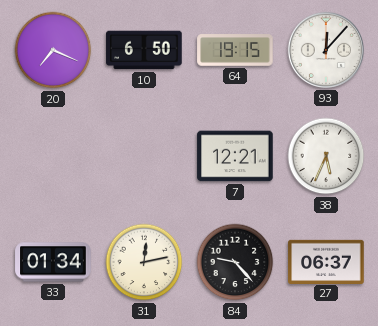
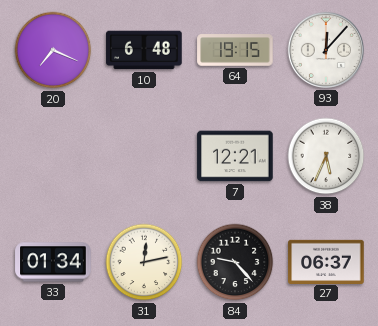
10: 6:50 -> 6:48 (144, 50)
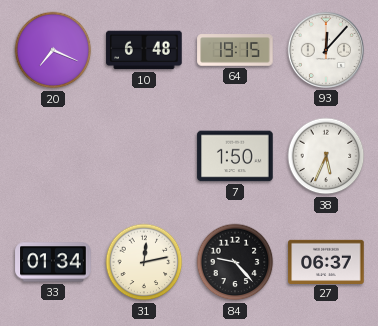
7: 12:21 -> 1:50 (235, 156)
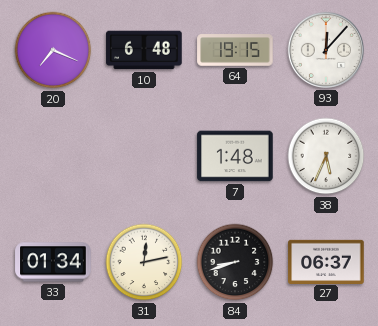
7: 1:50 -> 1:48 (235, 156)
84: 9:23 -> 8:42 (235, 262)
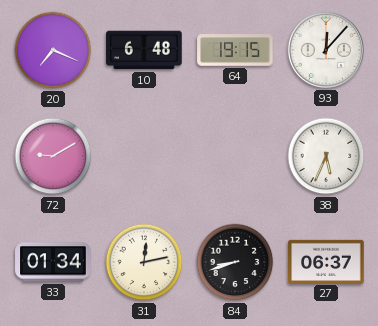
72: none -> 9:10 (53, 156)
7: 1:48 -> none (235, 156)
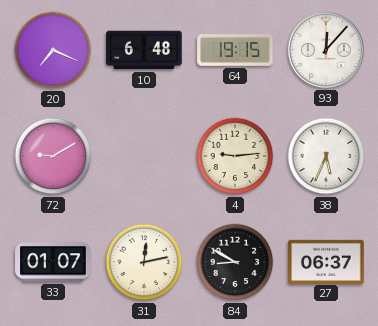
4: none -> 9:14 (235, 156)
33: 01:34 -> 01:07 (53, 262)
84: 8:42 -> 8:50 (235, 262)
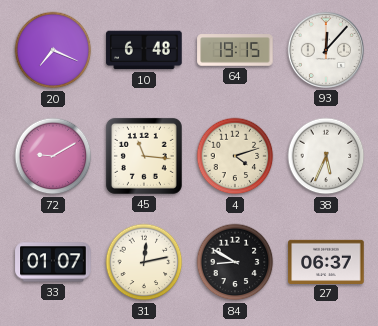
45: none -> 11:16 (144, 156)
4: 9:14 -> 4:12 (235, 156)
